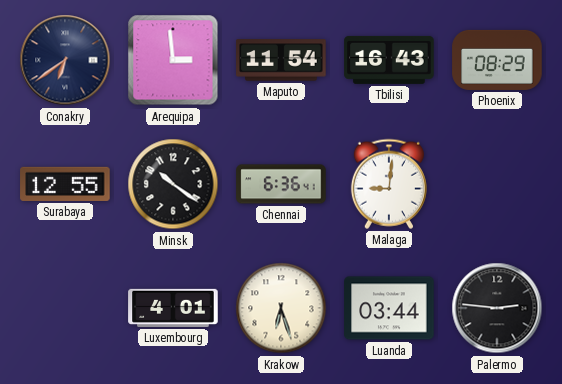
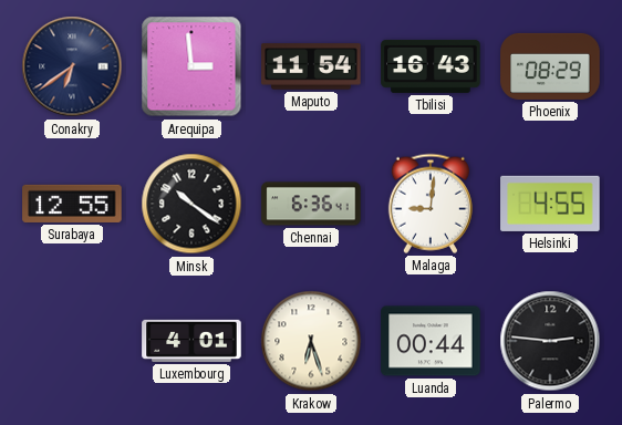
Helsinki: none -> 4:55 (550, 204)
Luanda: 03:44 -> 00:44 (431, 341)
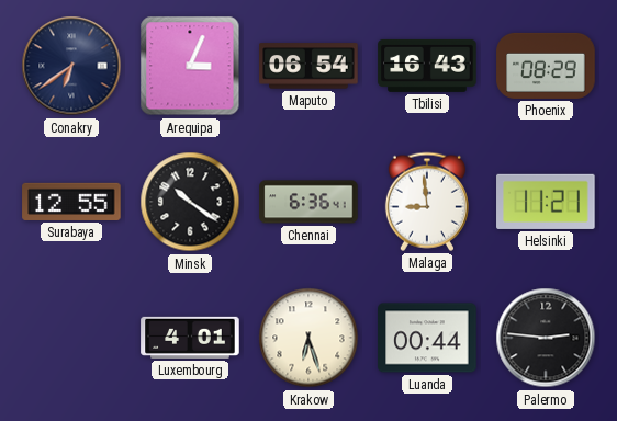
Arequipa: 2:59 -> 3:04 (190, 66)
Maputo: 11:54 -> 06:54 (308, 66)
Malaga: 9:01 -> 8:59 (427, 202)
Helsinki: 4:55 -> 11:21 (546, 202)
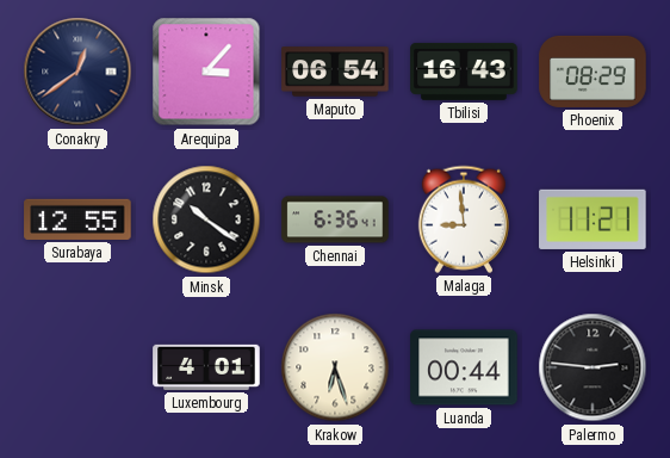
Conakry: 6:39 -> 12:39 (77, 72)
Arequipa: 3:04 -> 3:07 (206, 72)
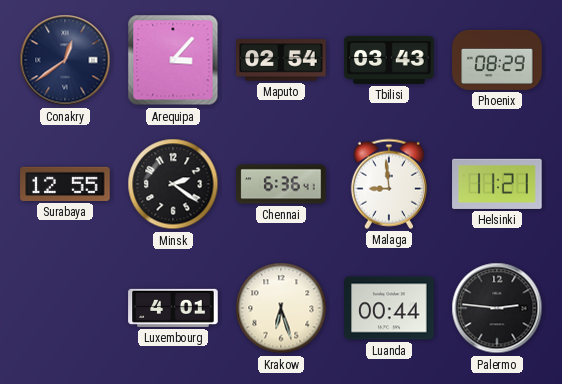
Maputo: 06:54 -> 02:54 (281, 60)
Tbilisi: 16:43 -> 03:43 (389, 60)
Minsk: 10:21 -> 2:21 (173, 184)
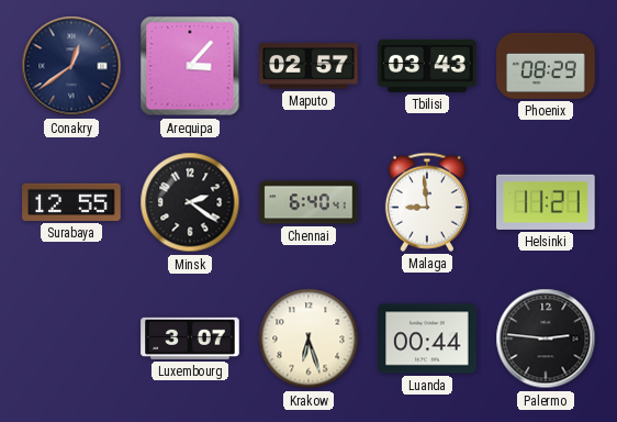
Maputo: 02:54 -> 02:57 (308, 66)
Chennai: 6:36 -> 6:40 (308, 202)
Luxembourg: 4:01 -> 3:07 (190, 338)
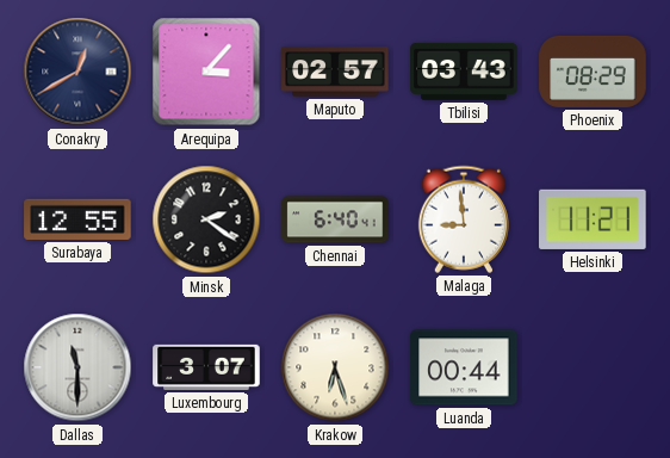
Conakry: 12:39 -> 12:40 (77, 72)
Dallas: none -> 11:30 (77, 367)
Palermo: 2:46 -> none (546, 338)
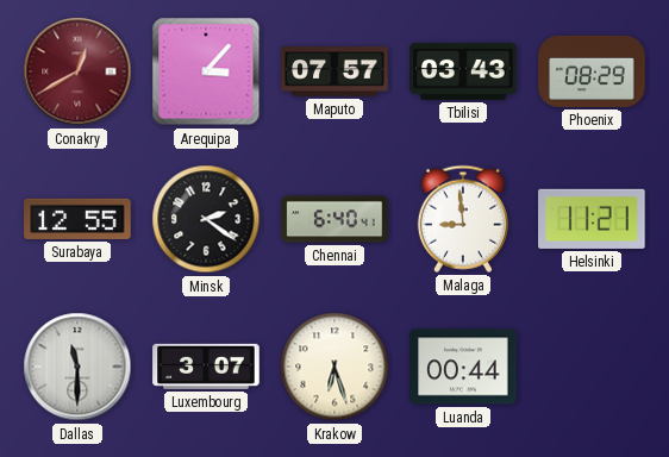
Conakry dial: navy -> burgundy (77, 71)
Maputo: 02:57 -> 07:57 (334, 71)
